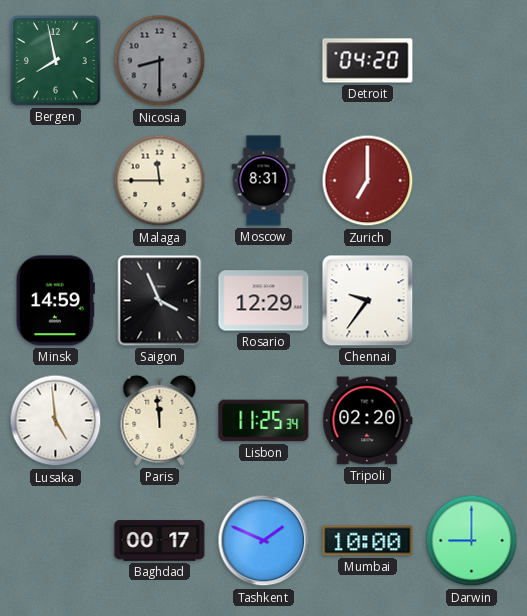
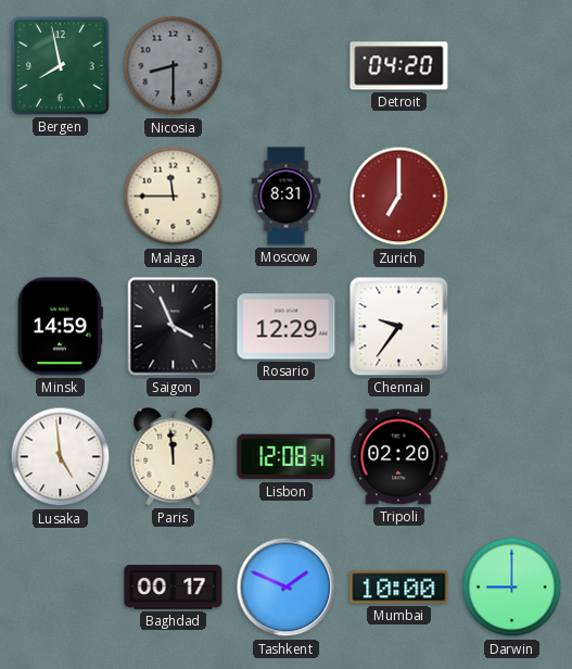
Lisbon: 11:25 -> 12:08 (287, 457)
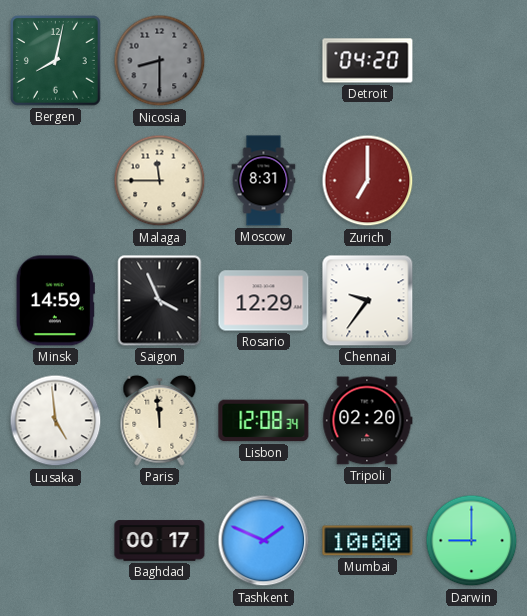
Bergen: 7:58 -> 8:02 (56, 61)
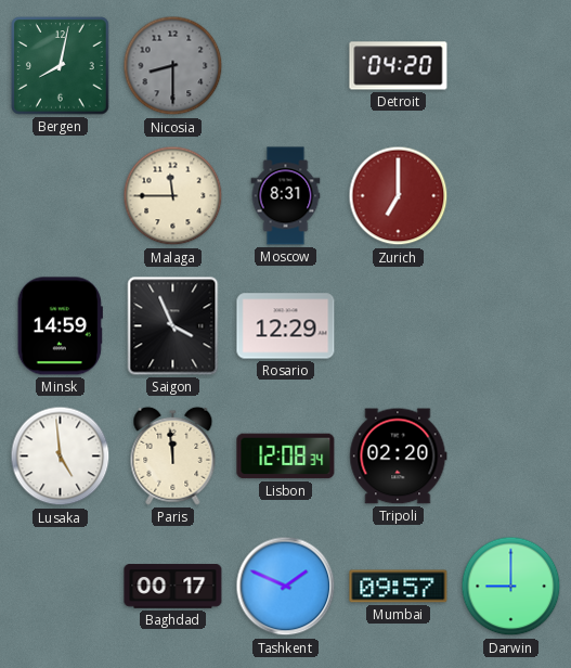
Chennai: 9:36 -> none (368, 301)
Mumbai: 10:00 -> 09:57 (399, 587)
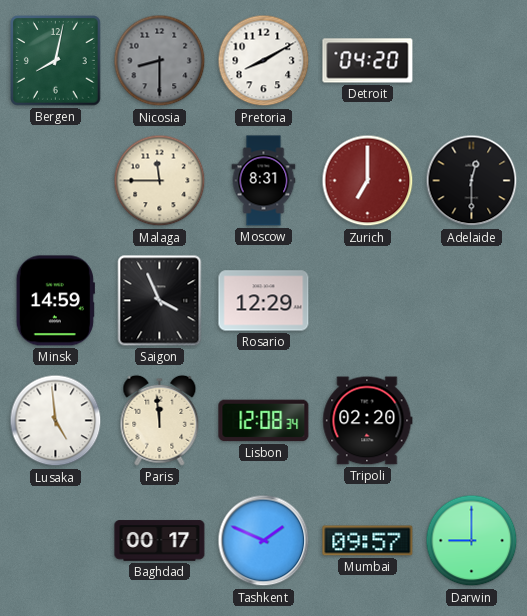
Pretoria: none -> 8:10 (264, 61)
Adelaide: none -> 12:30 (472, 181)
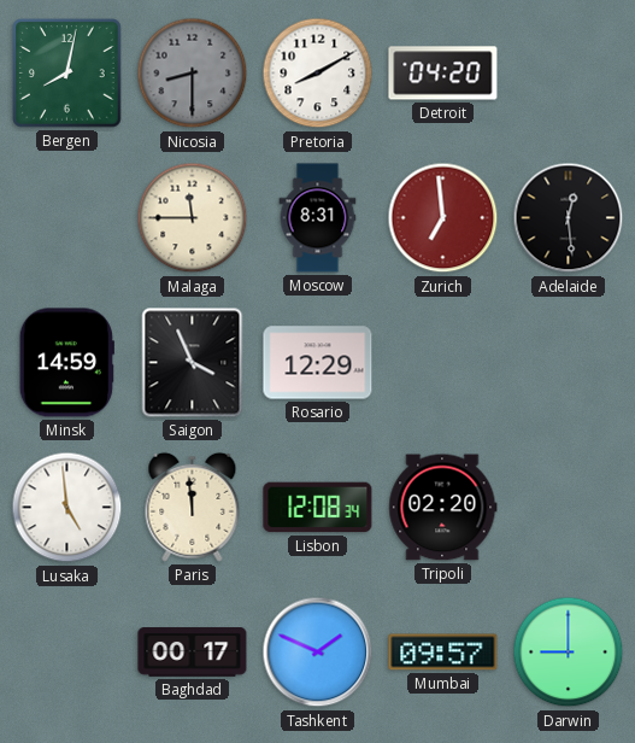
Zurich: 7:00 -> 6:59 (443, 218)
Adelaide: 12:30 -> 12:29 (569, 218)
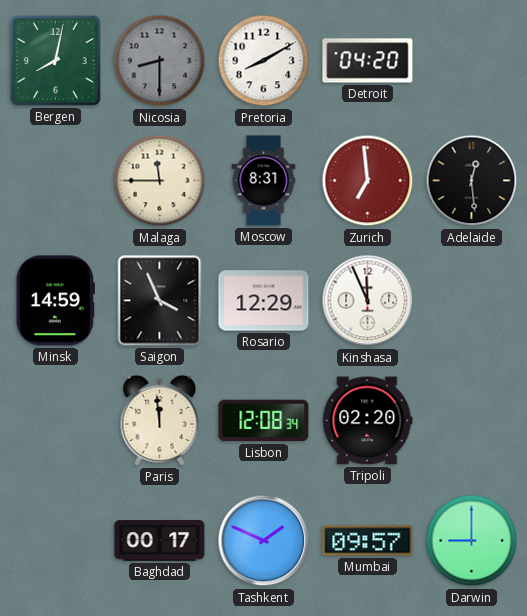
Kinshasa: none -> 11:56 (368, 301)
Lusaka: 4:59 -> none (67, 508)
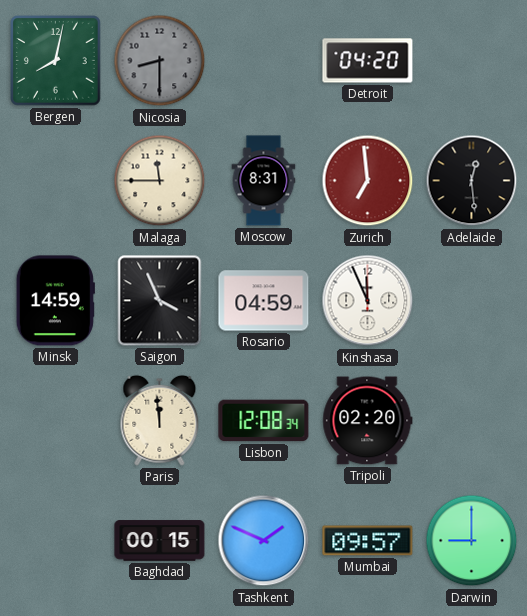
Pretoria: 8:10 -> none (264, 61)
Rosario: 12:29 -> 04:59 (264, 301)
Baghdad: 00:17 -> 00:15 (160, 541)
